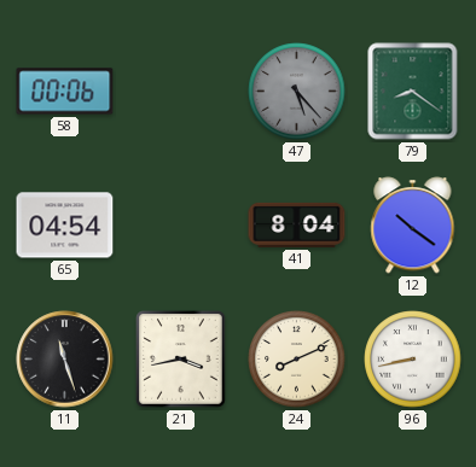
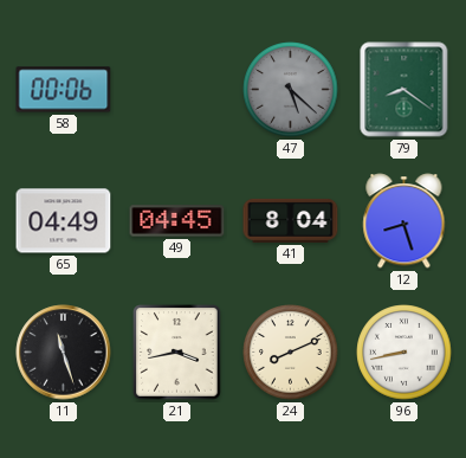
47: 5:23 -> 5:22 (291, 90)
65: 04:54 -> 04:49 (64, 221)
49: none -> 04:45 (177, 221)
12: 10:21 -> 8:27 (404, 221)
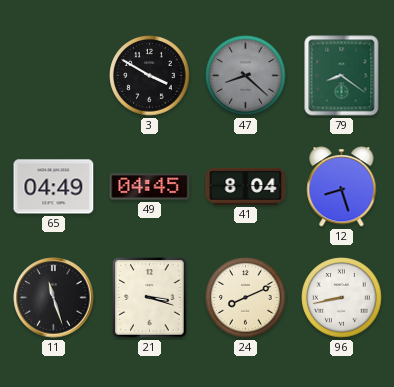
58: 00:06 -> none (64, 90)
3: none -> 3:50 (150, 76)
47: 5:22 -> 8:22 (246, 76)
21: 3:43 -> 3:18 (150, 298)
